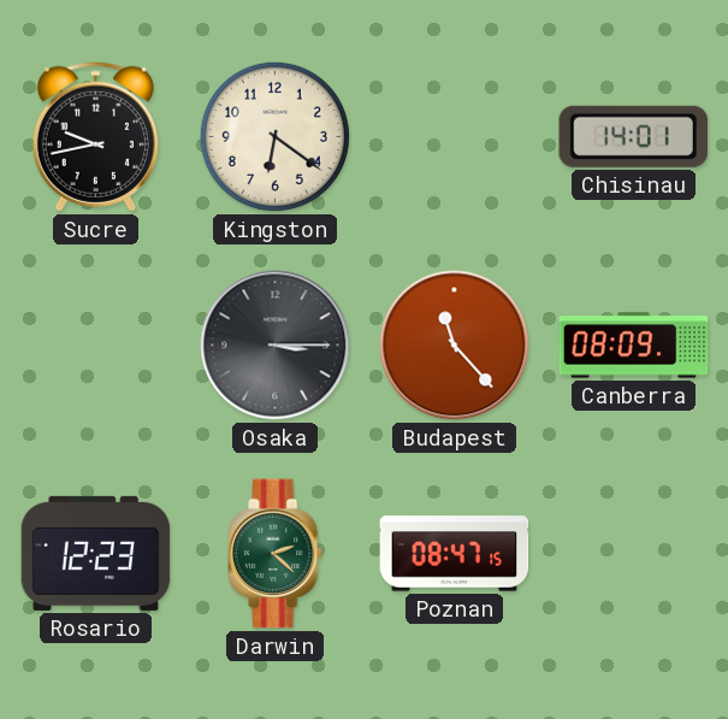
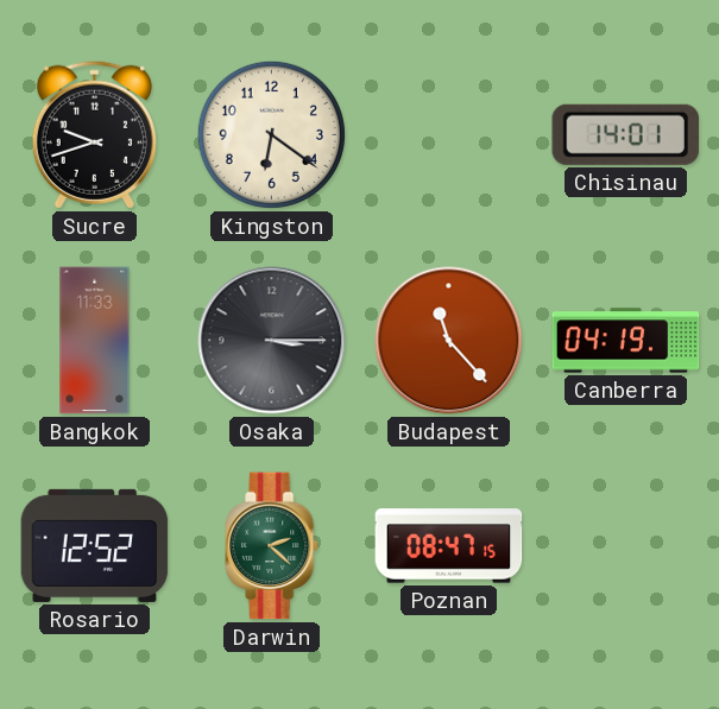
Sucre: 9:43 -> 9:42 (94, 134)
Bangkok: none -> 11:33 (95, 341)
Canberra: 08:09 -> 04:19 (626, 341)
Rosario: 12:23 -> 12:52 (95, 545)
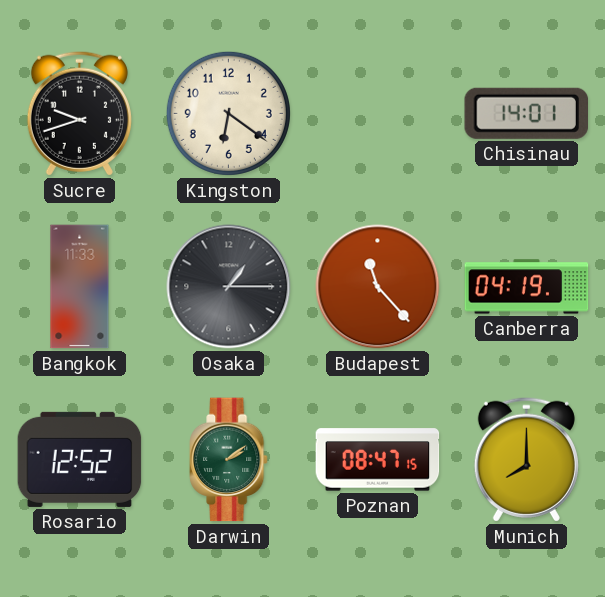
Osaka: 3:15 -> 1:15 (229, 287)
Darwin: 2:22 -> 2:09 (229, 460)
Munich: none -> 8:00 (526, 459)
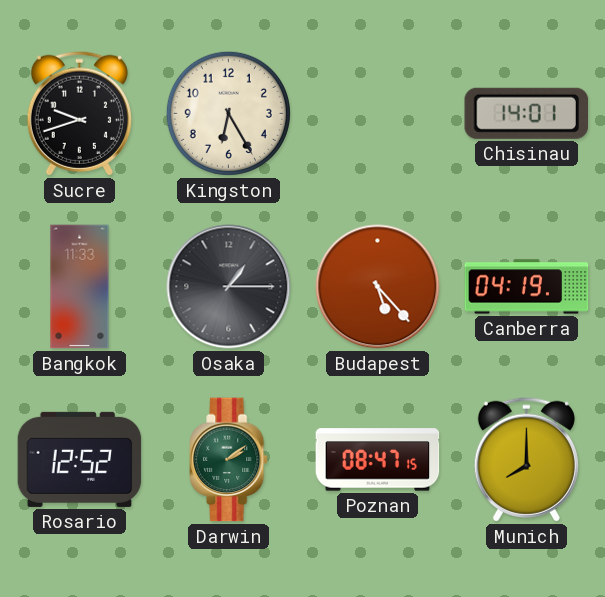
Kingston: 6:21 -> 6:25 (228, 113)
Budapest: 11:23 -> 5:23 (378, 287)
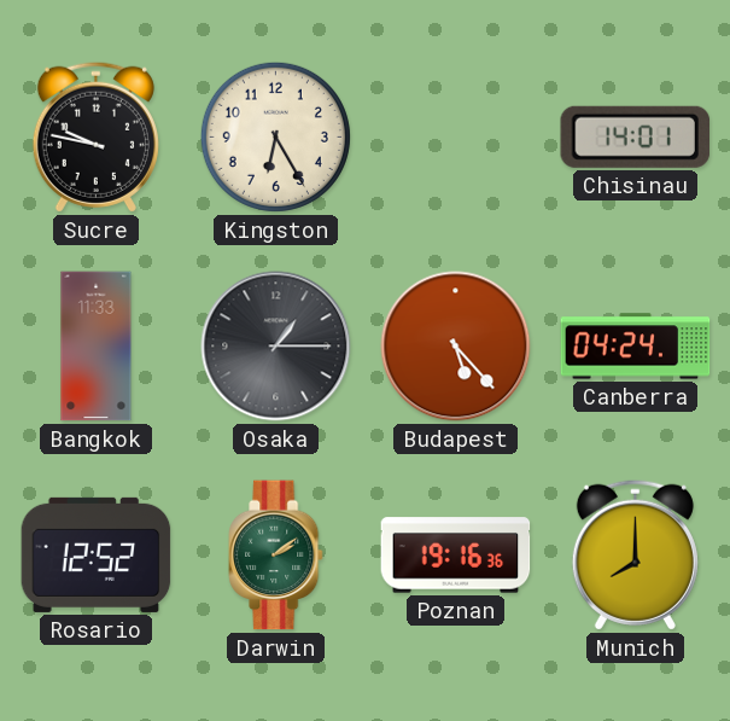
Sucre: 9:42 -> 9:47 (95, 136)
Canberra: 04:19 -> 04:24 (636, 347)
Poznan: 08:47 -> 19:16 (456, 556)
